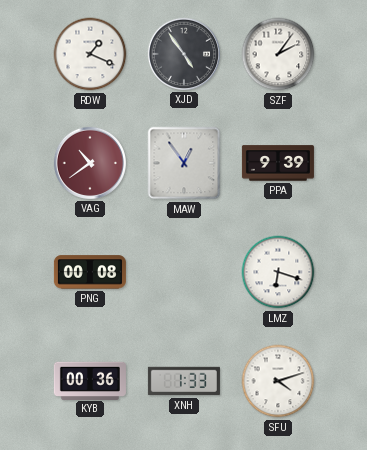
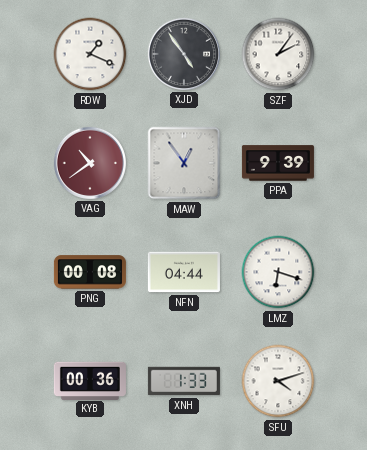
NFN: none -> 04:44 (184, 272)
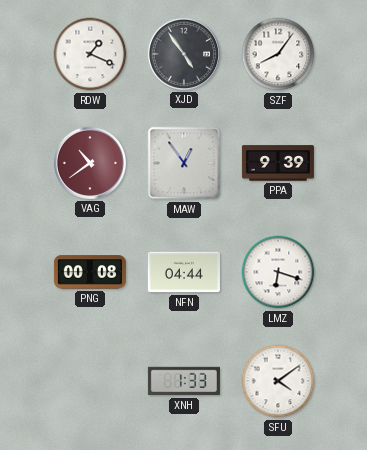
SZF: 2:06 -> 8:06 (278, 54)
KYB: 00:36 -> none (90, 380)
SFU: 4:12 -> 4:09 (278, 381)
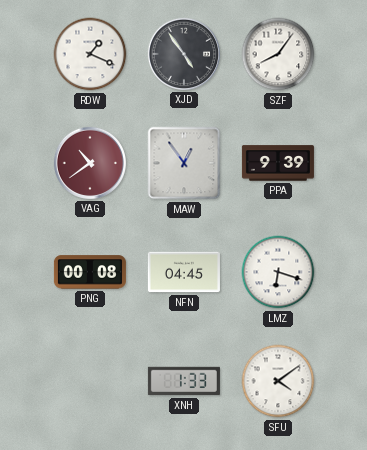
NFN: 04:44 -> 04:45 (184, 272)
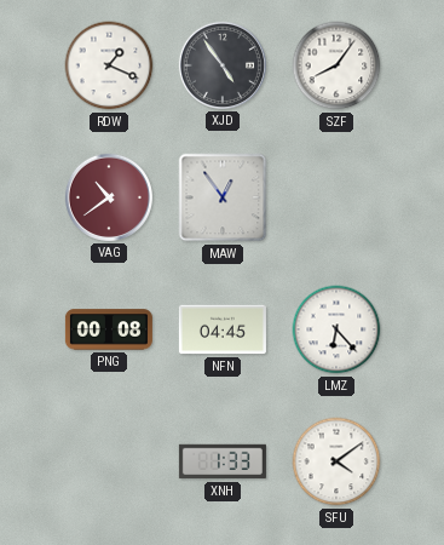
PPA: 9:39 -> none (278, 163)
LMZ: 6:18 -> 6:23 (336, 329)
